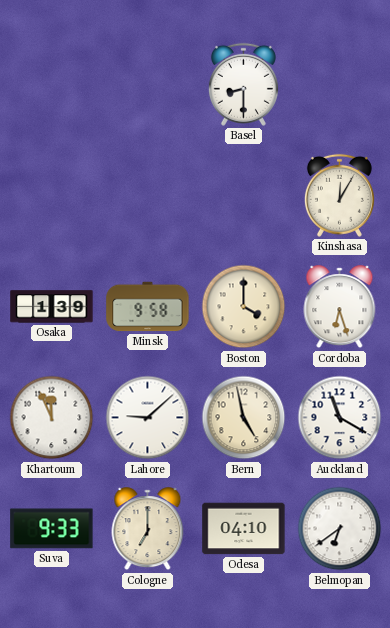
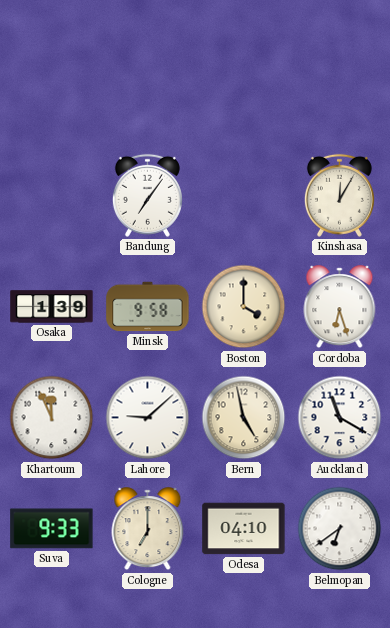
Basel: 8:30 -> none (243, 84)
Bandung: none -> 7:06 (147, 195)
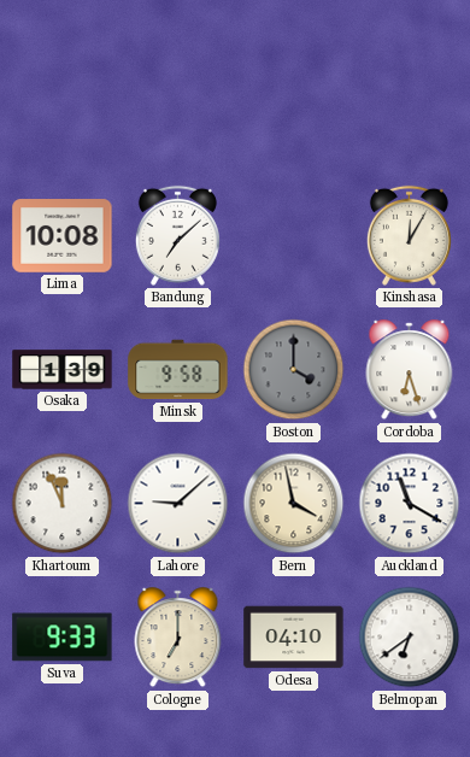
Lima: none -> 10:08 (63, 236)
Bandung: 7:06 -> 7:08 (177, 235)
Boston dial: cream -> grey (294, 370)
Bern: 4:58 -> 3:58 (294, 504)
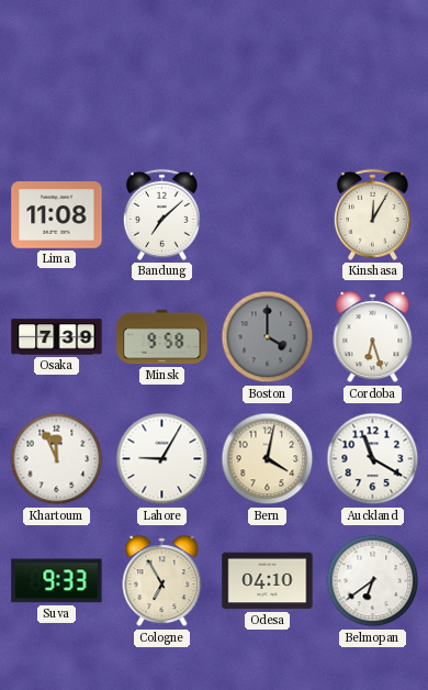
Lima: 10:08 -> 11:08 (57, 215)
Osaka: 1:39 -> 7:39 (57, 337)
Lahore: 9:08 -> 9:05 (162, 459)
Bern: 3:58 -> 4:02 (268, 459)
Cologne: 7:00 -> 6:55 (162, 581)
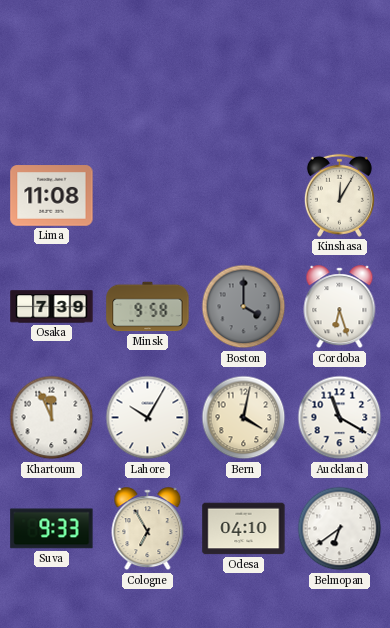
Bandung: 7:08 -> none (161, 214)
Lahore: 9:05 -> 10:05 (148, 418)
